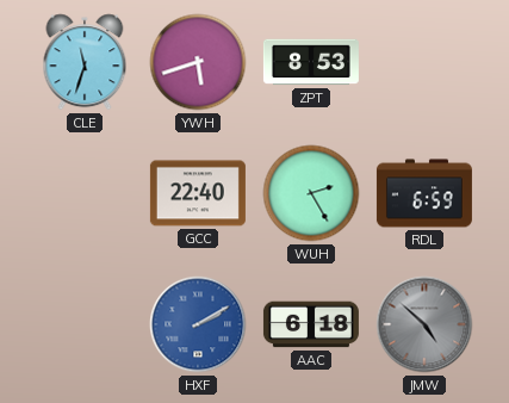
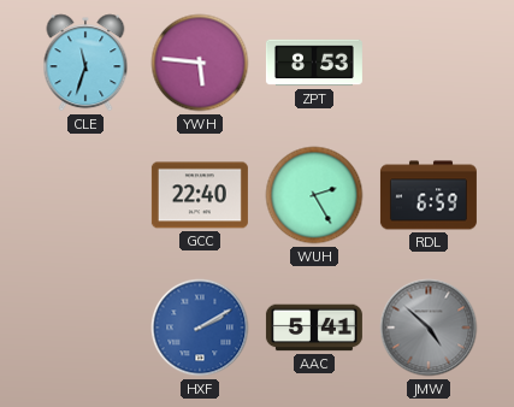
YWH: 5:42 -> 5:46 (200, 63)
AAC: 6:18 -> 5:41 (314, 328)
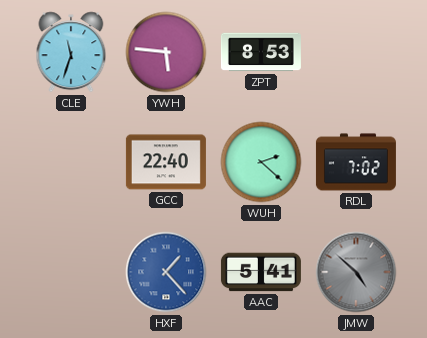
WUH: 2:25 -> 2:22 (261, 162)
RDL: 6:59 -> 7:02 (356, 162)
HXF: 2:10 -> 1:23 (166, 272)
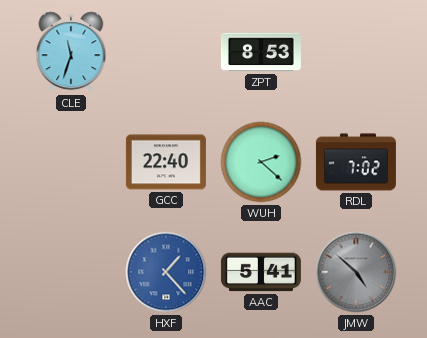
YWH: 5:46 -> none (166, 52)
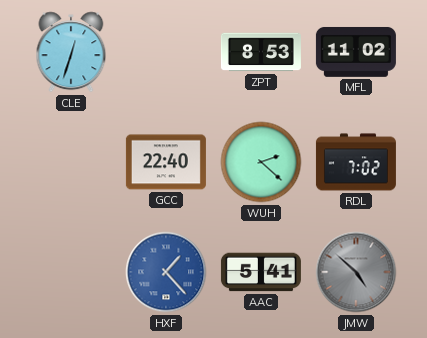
CLE: 11:33 -> 12:33 (71, 52)
MFL: none -> 11:02 (356, 52)
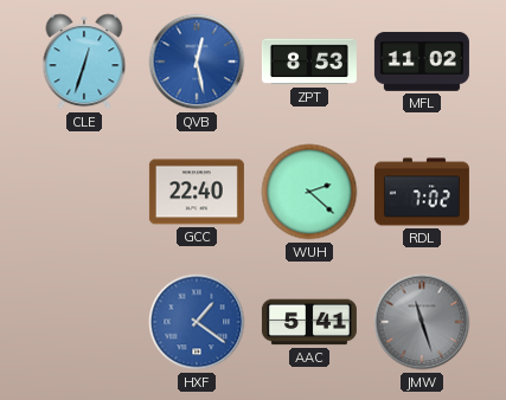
QVB: none -> 12:28 (197, 62)
HXF: 1:23 -> 1:21 (197, 322)
JMW: 4:52 -> 11:27 (422, 322)
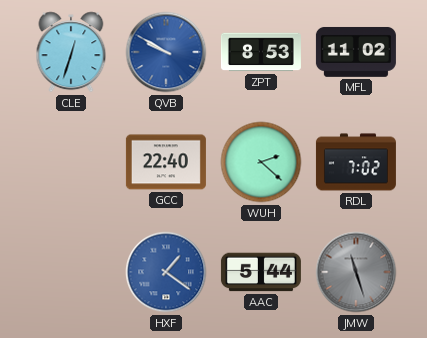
QVB: 12:28 -> 9:50 (166, 52)
AAC: 5:41 -> 5:44 (261, 272)
